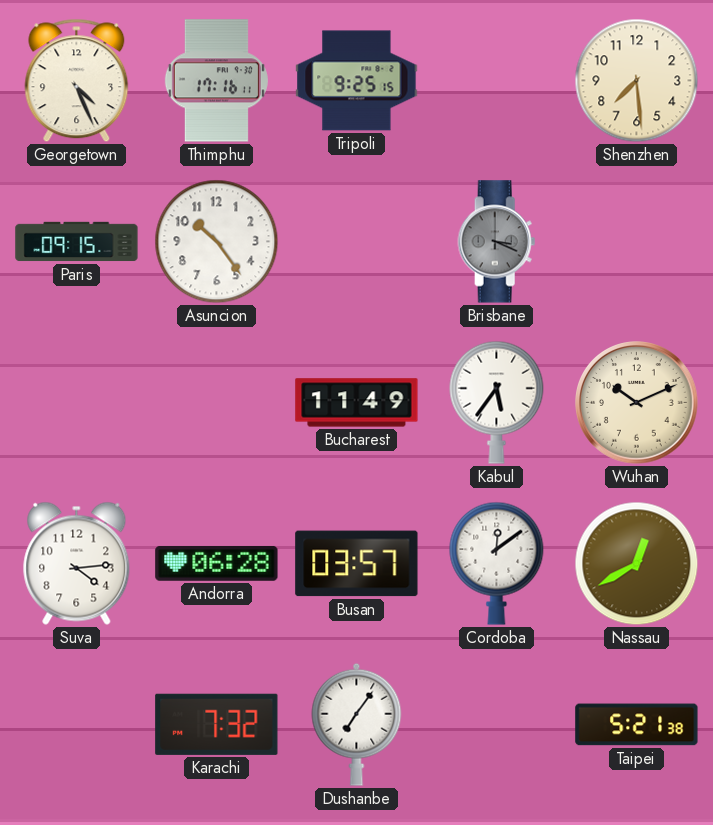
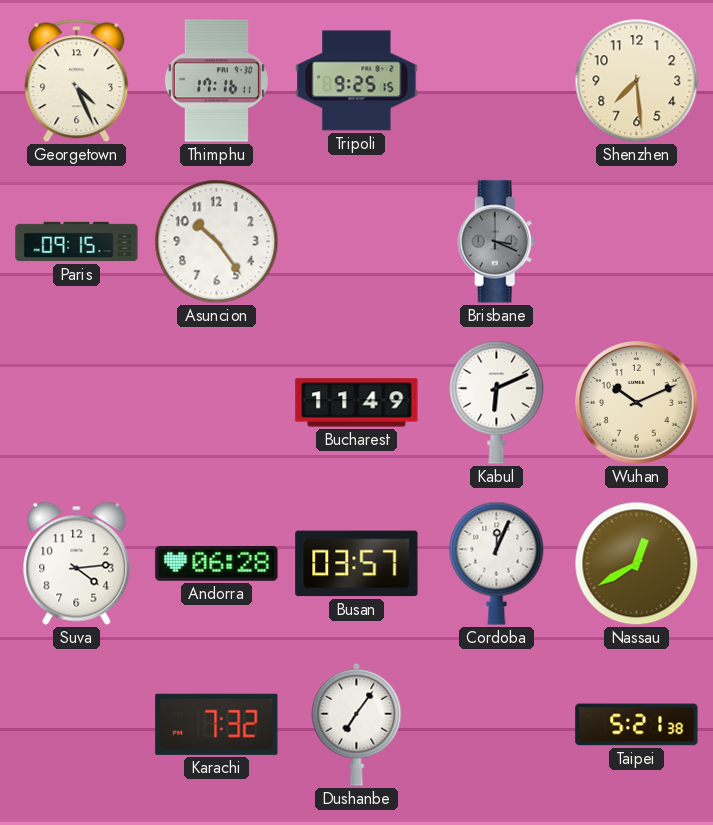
Kabul: 5:36 -> 6:11 (497, 402)
Cordoba: 12:09 -> 12:04 (497, 563)
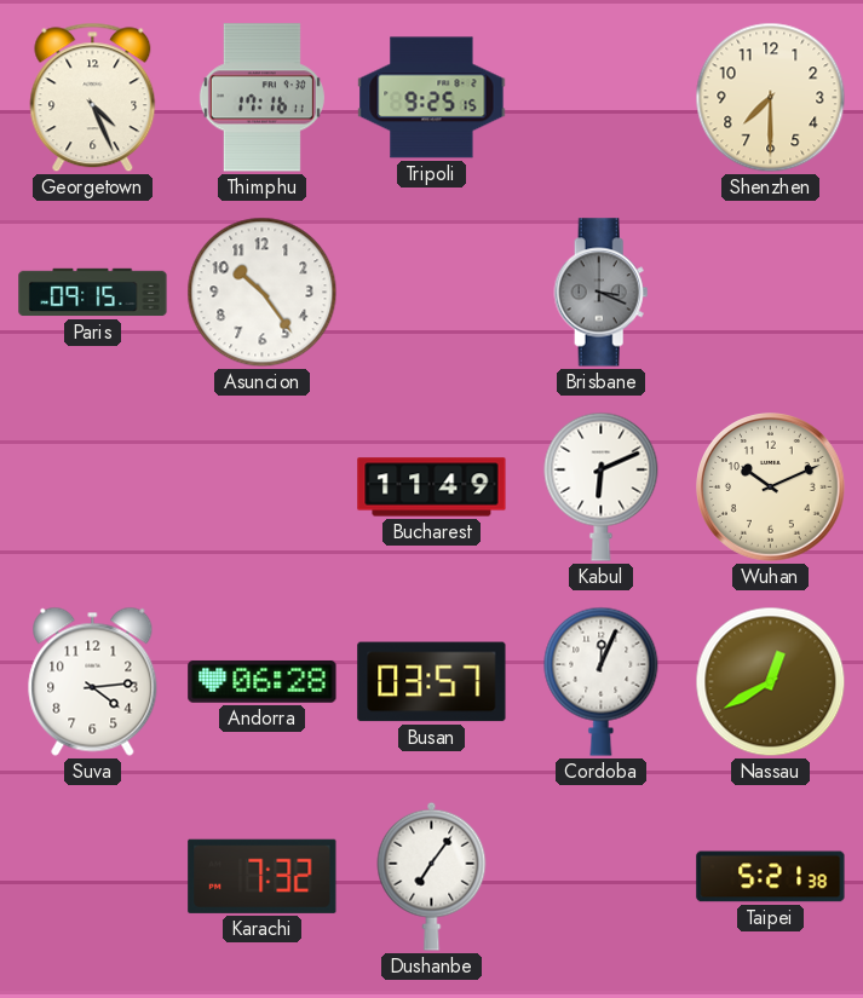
Shenzhen: 7:29 -> 7:30 (771, 98)
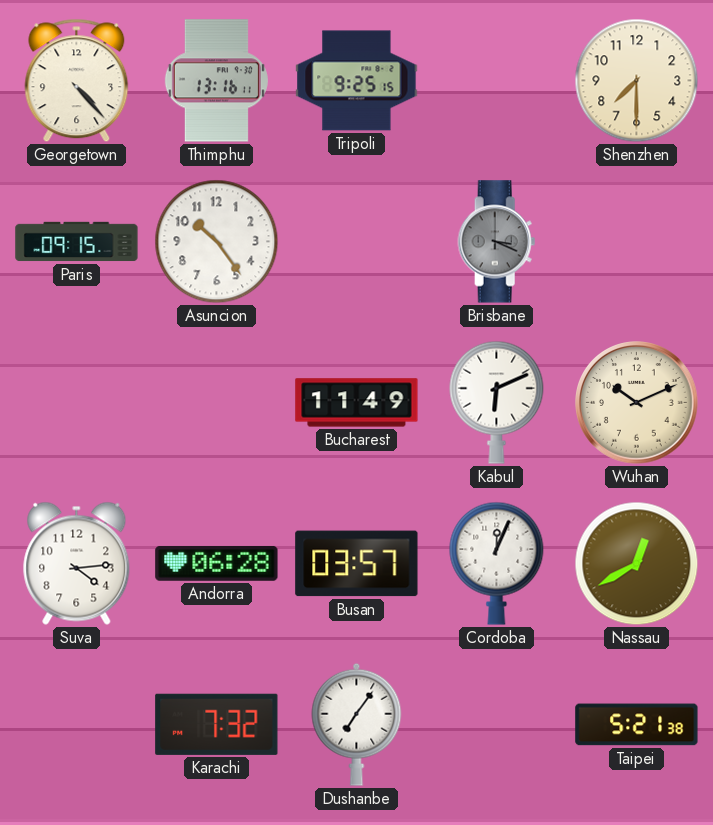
Georgetown: 4:26 -> 4:23 (77, 81)
Thimphu: 17:16 -> 13:16 (216, 81)
